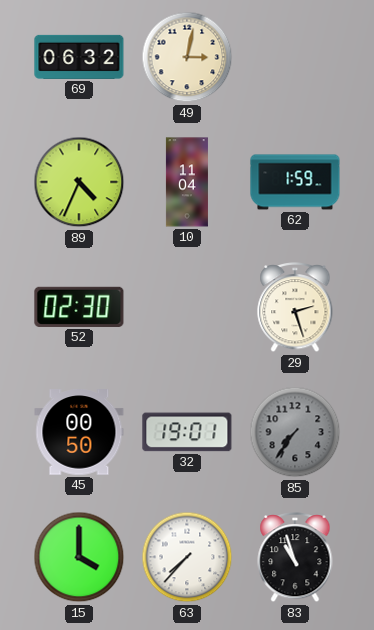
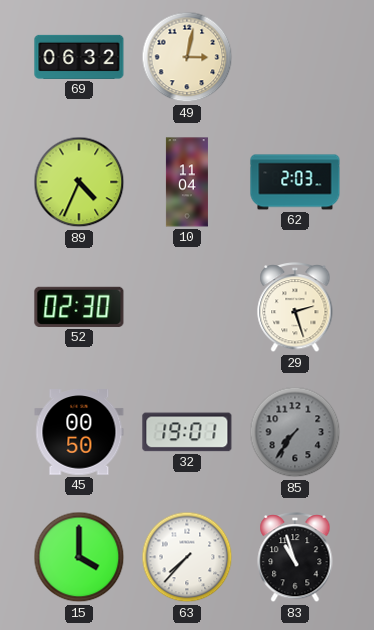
62: 1:59 -> 2:03 (295, 182)
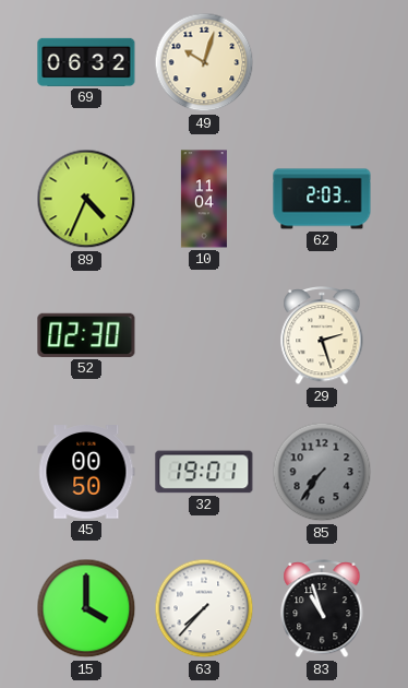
49: 3:02 -> 10:03 (204, 62)
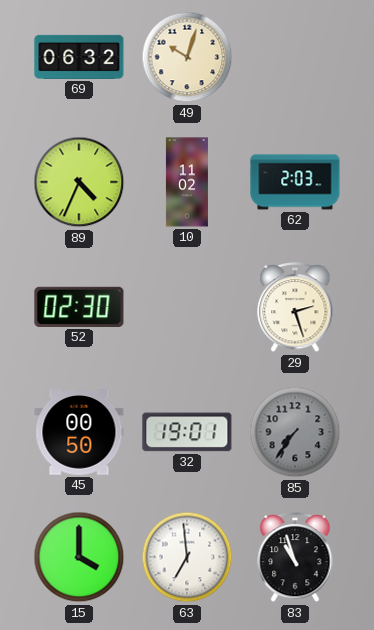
10: 11:04 -> 11:02 (187, 182)
63: 7:37 -> 6:59 (187, 557)
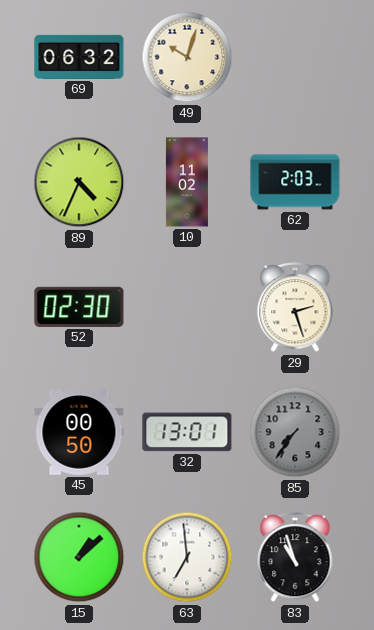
32: 19:01 -> 13:01 (187, 432)
15: 4:00 -> 1:08 (79, 557)
